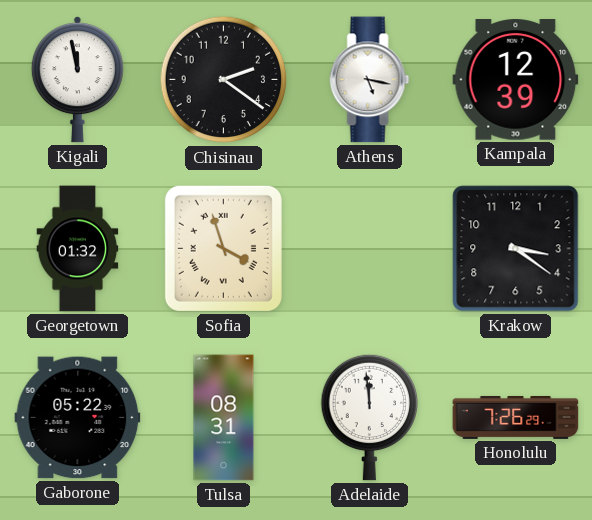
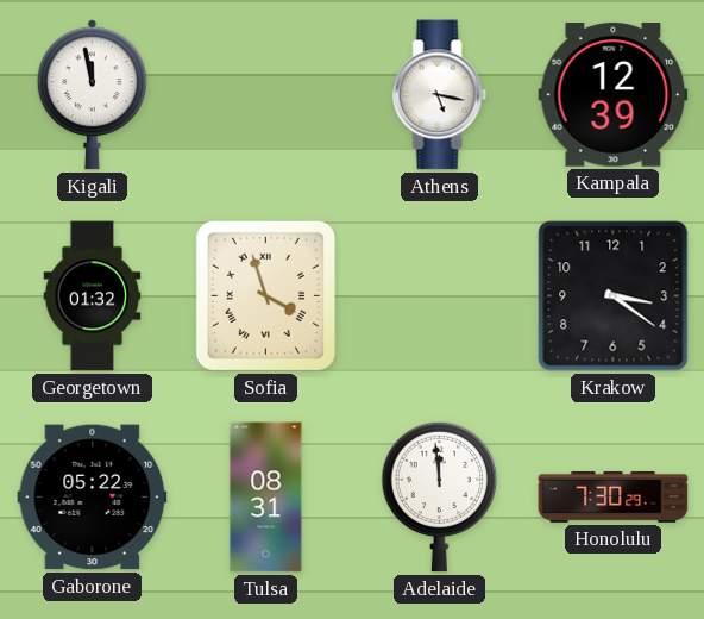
Chisinau: 2:21 -> none (224, 80)
Honolulu: 7:26 -> 7:30 (614, 496)
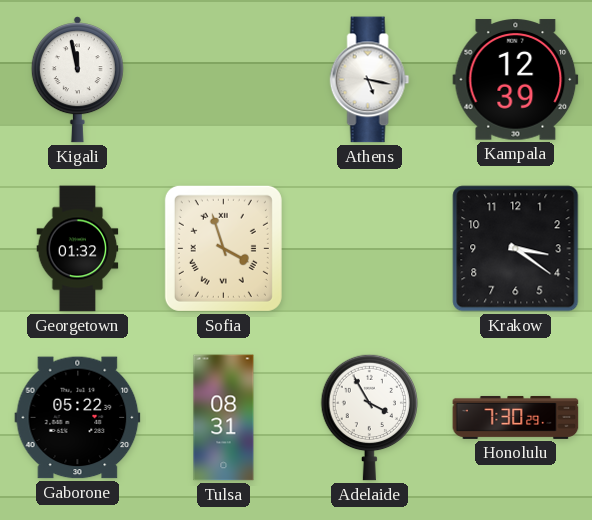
Adelaide: 11:59 -> 3:55 (369, 417)
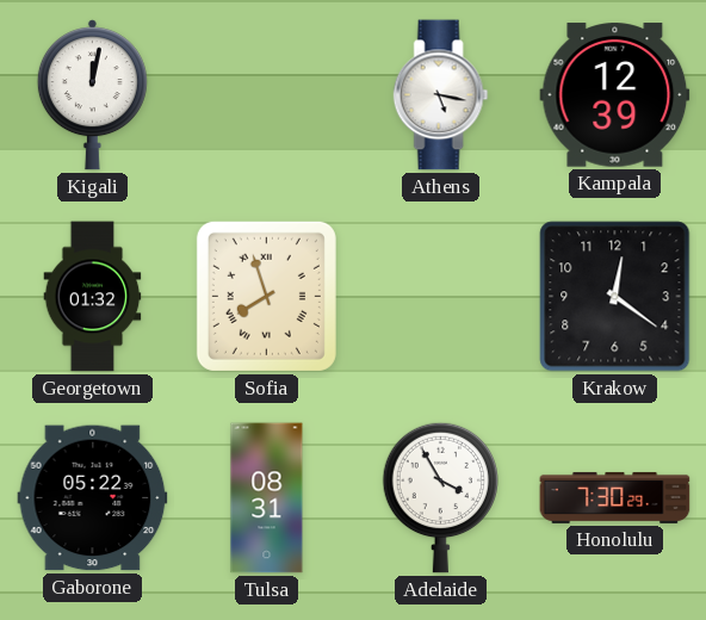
Kigali: 11:58 -> 12:02 (92, 95)
Sofia: 3:57 -> 7:57 (266, 296)
Krakow: 3:21 -> 12:21 (615, 297)
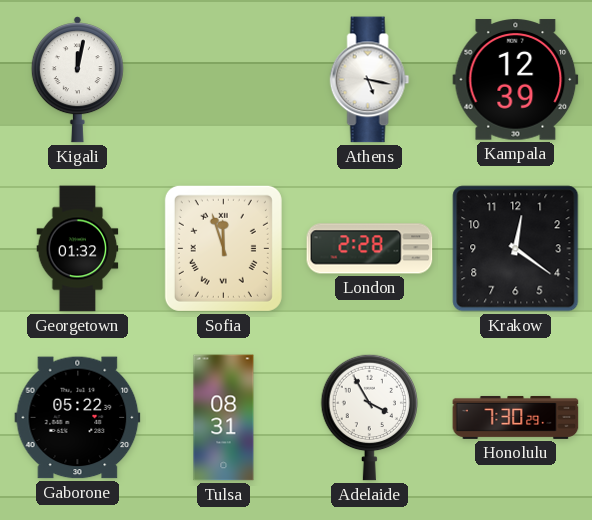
Sofia: 7:57 -> 11:57 (223, 248)
London: none -> 2:28 (370, 249)
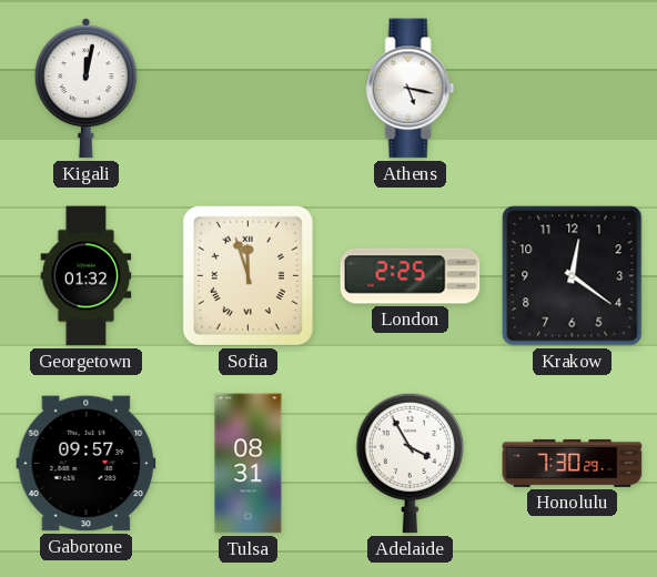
Kampala: 12:39 -> none (516, 80)
London: 2:28 -> 2:25 (411, 276)
Gaborone: 05:22 -> 09:57 (87, 464)
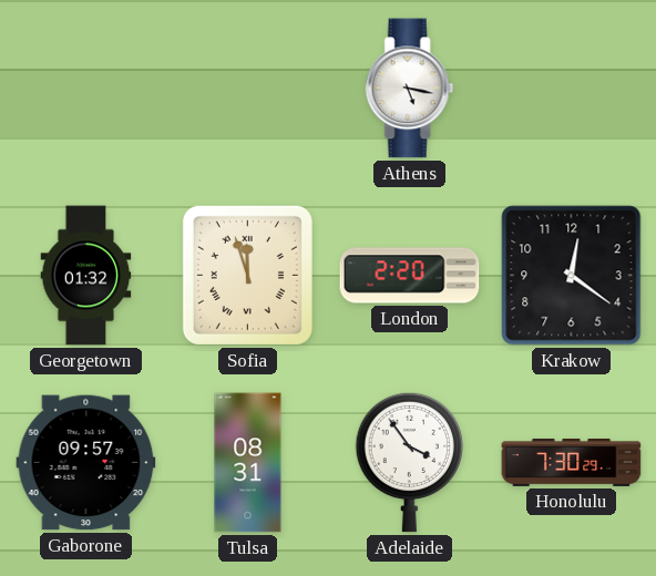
Kigali: 12:02 -> none (85, 89)
London: 2:25 -> 2:20 (410, 276)
Adelaide: 3:55 -> 3:54 (409, 462)
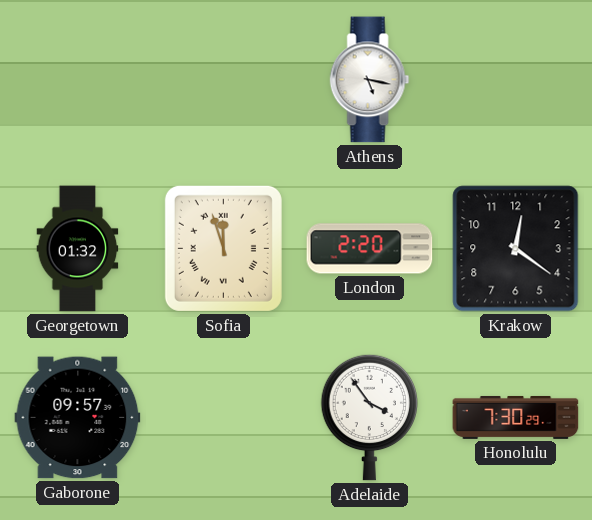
Tulsa: 08:31 -> none (248, 463)
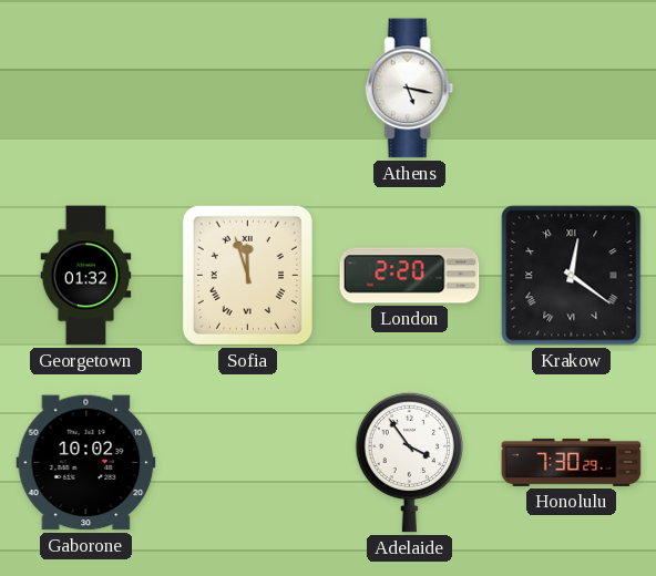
Krakow numerals: Arabic -> Roman (572, 276)
Gaborone: 09:57 -> 10:02 (86, 463)
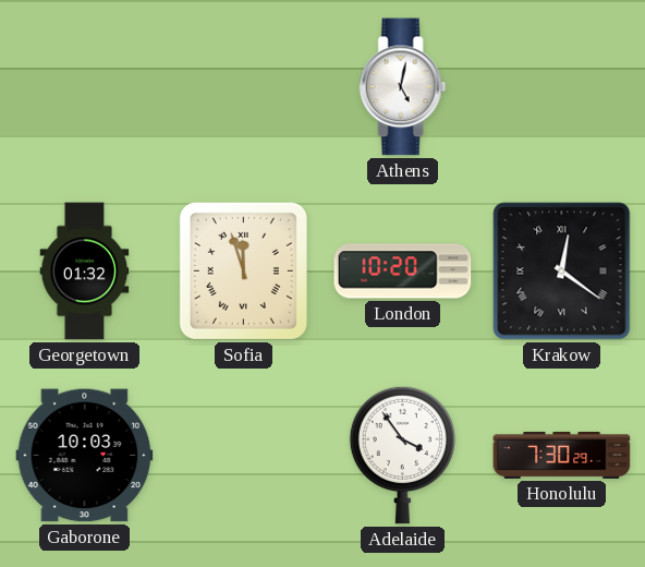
Athens: 5:17 -> 5:02 (403, 87)
London: 2:20 -> 10:20 (403, 272)
Gaborone: 10:02 -> 10:03 (85, 456)
